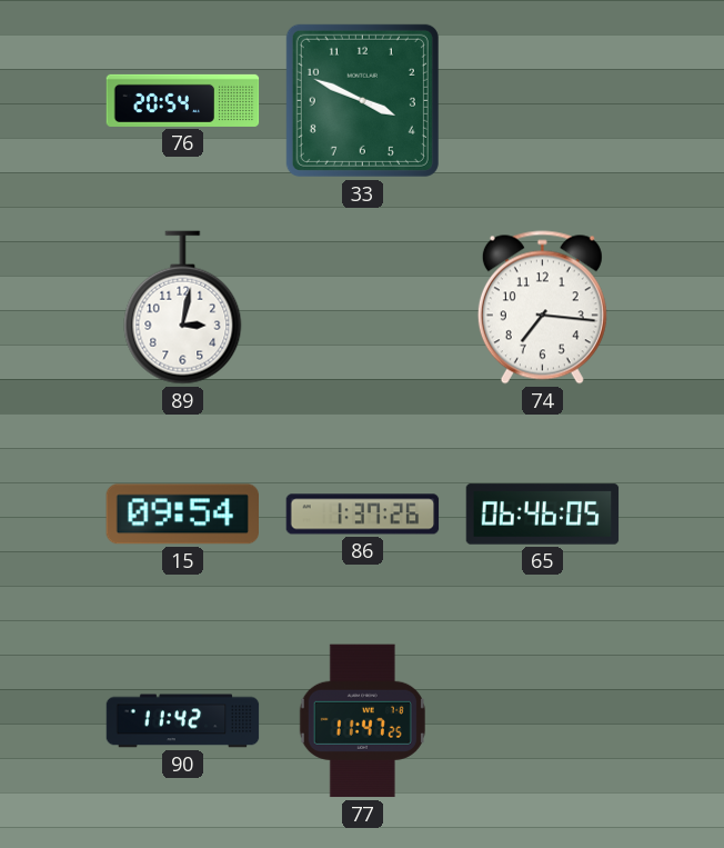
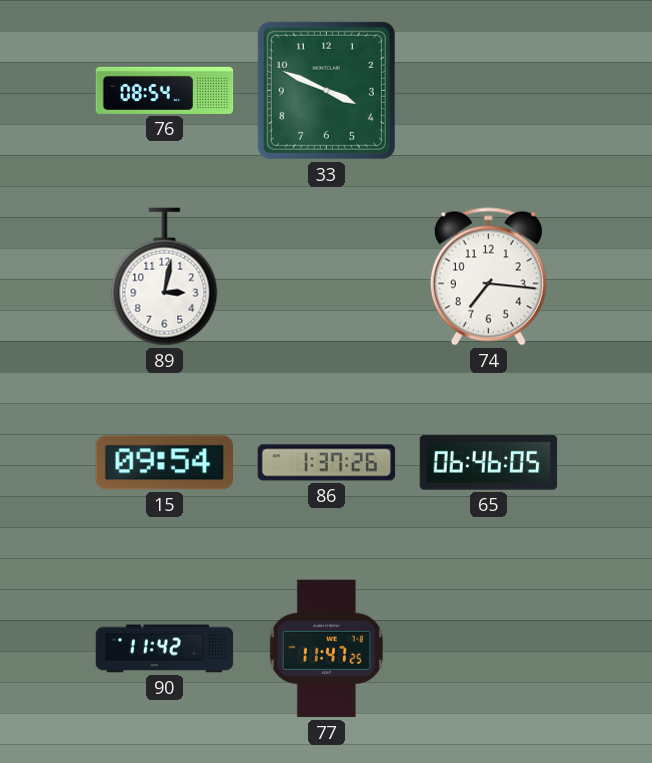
76: 20:54 -> 08:54 (165, 90)
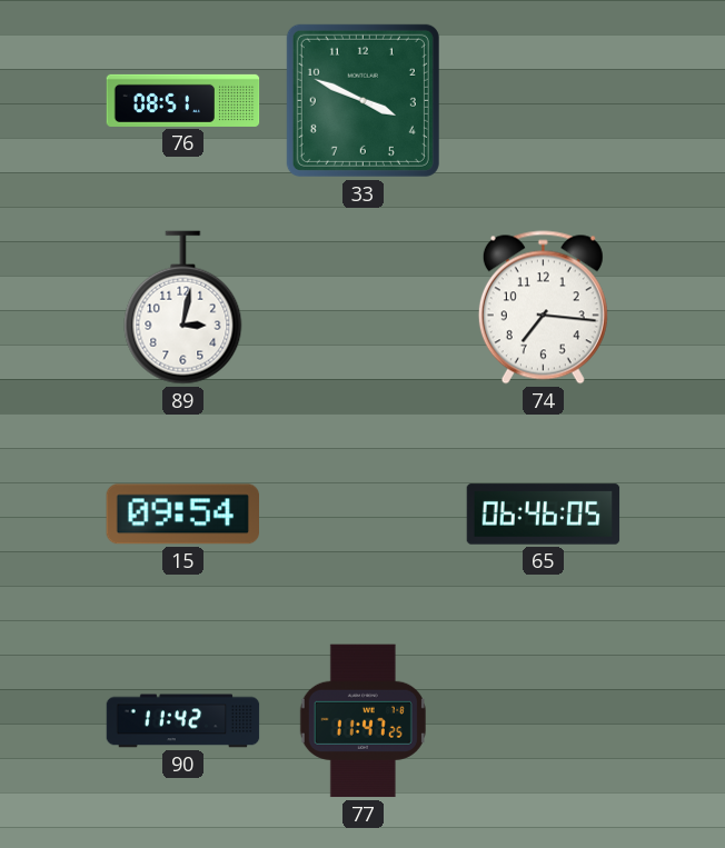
76: 08:54 -> 08:51 (183, 100)
86: 1:37 -> none (327, 463)
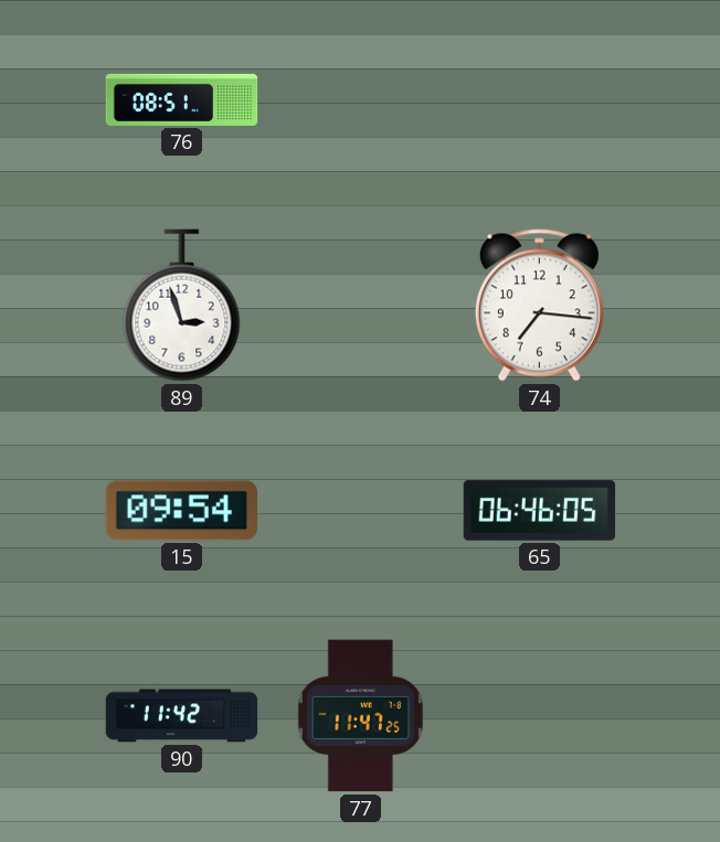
33: 3:49 -> none (362, 100)
89: 3:02 -> 2:57 (182, 306)
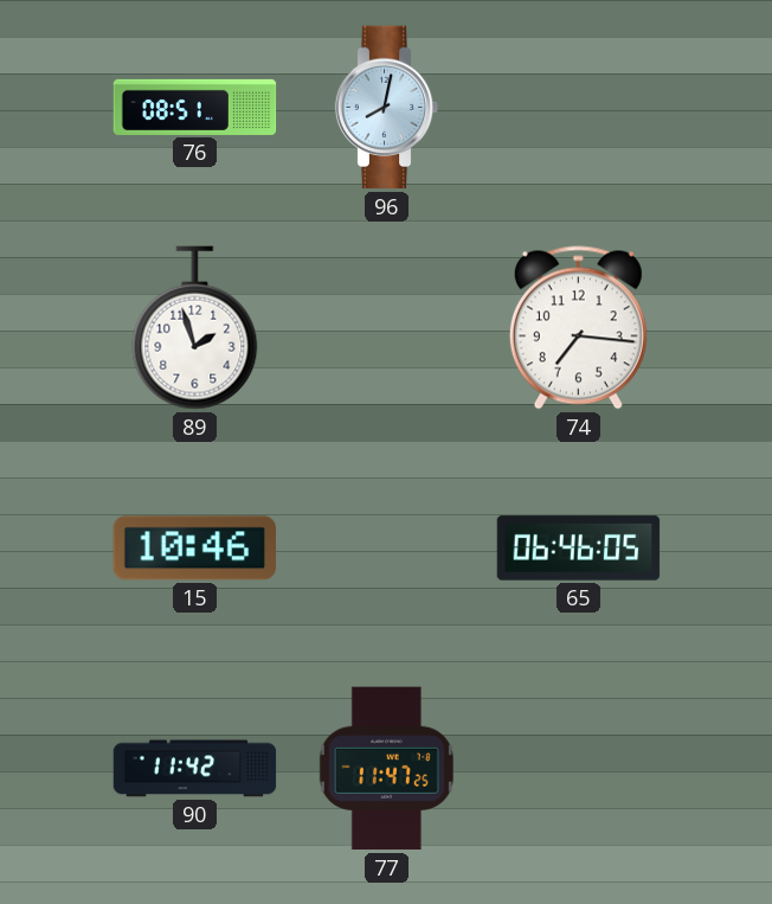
96: none -> 8:02 (387, 108)
89: 2:57 -> 1:57 (195, 328)
15: 09:54 -> 10:46 (194, 549)
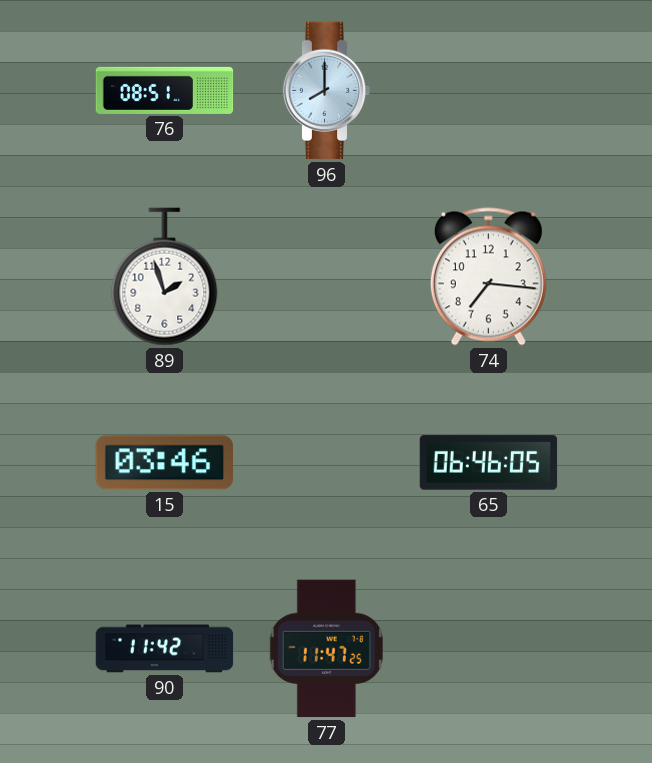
96: 8:02 -> 8:00 (327, 91)
15: 10:46 -> 03:46 (164, 463)
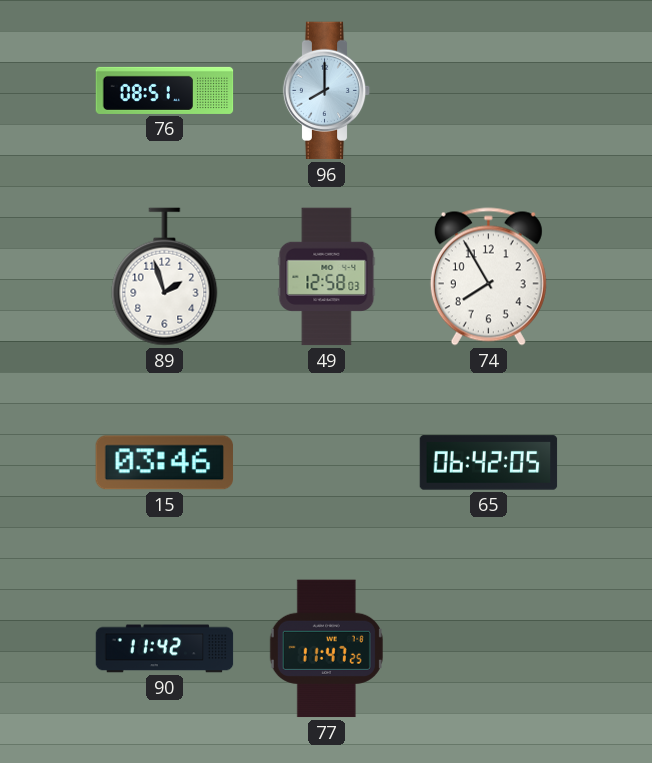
49: none -> 12:58 (327, 277)
74: 7:16 -> 7:55 (488, 277)
65: 06:46 -> 06:42 (489, 463)
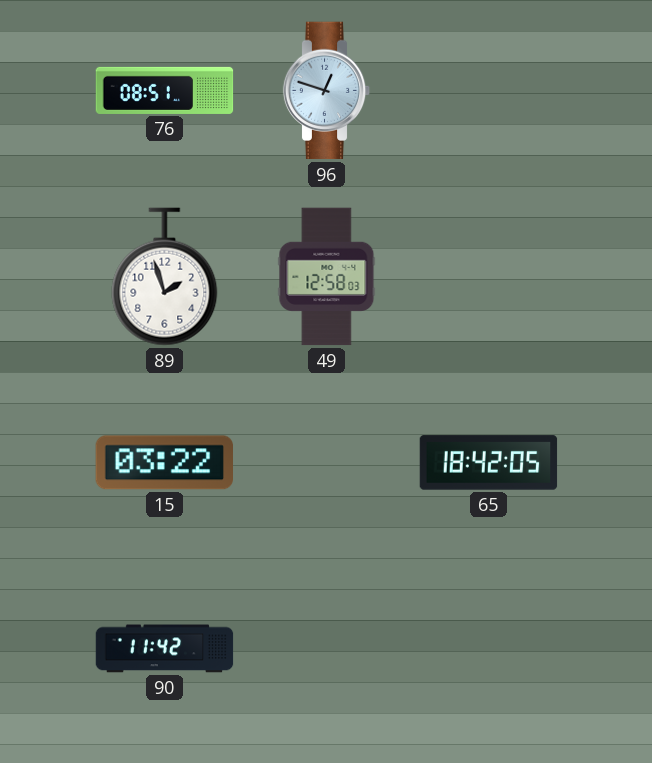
96: 8:00 -> 12:48 (327, 91)
74: 7:55 -> none (488, 277)
15: 03:46 -> 03:22 (164, 463)
65: 06:42 -> 18:42 (489, 463)
77: 11:47 -> none (326, 649)
